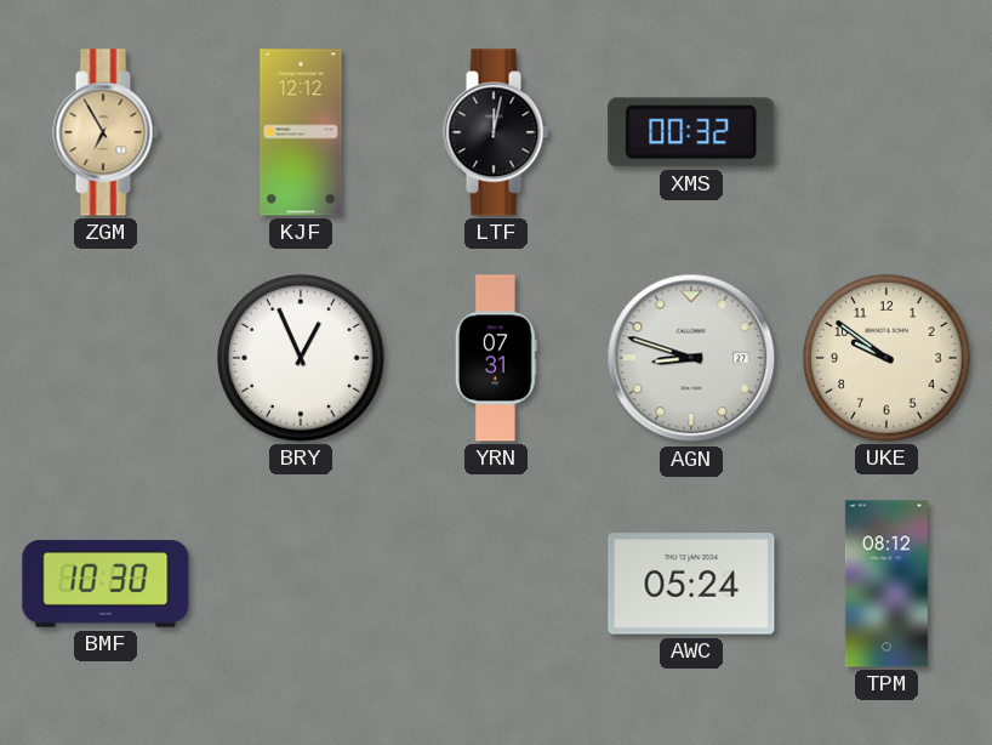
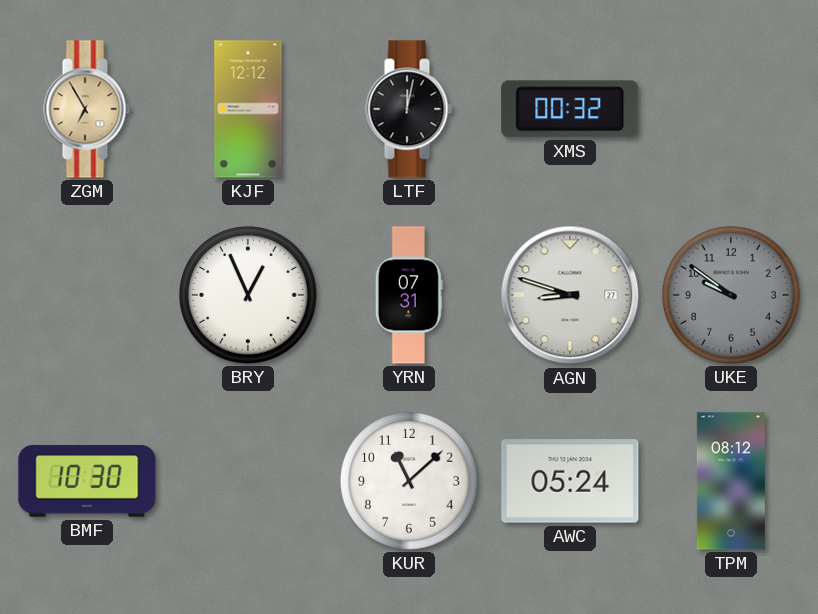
UKE dial: cream -> grey (731, 295)
KUR: none -> 11:08 (409, 481)
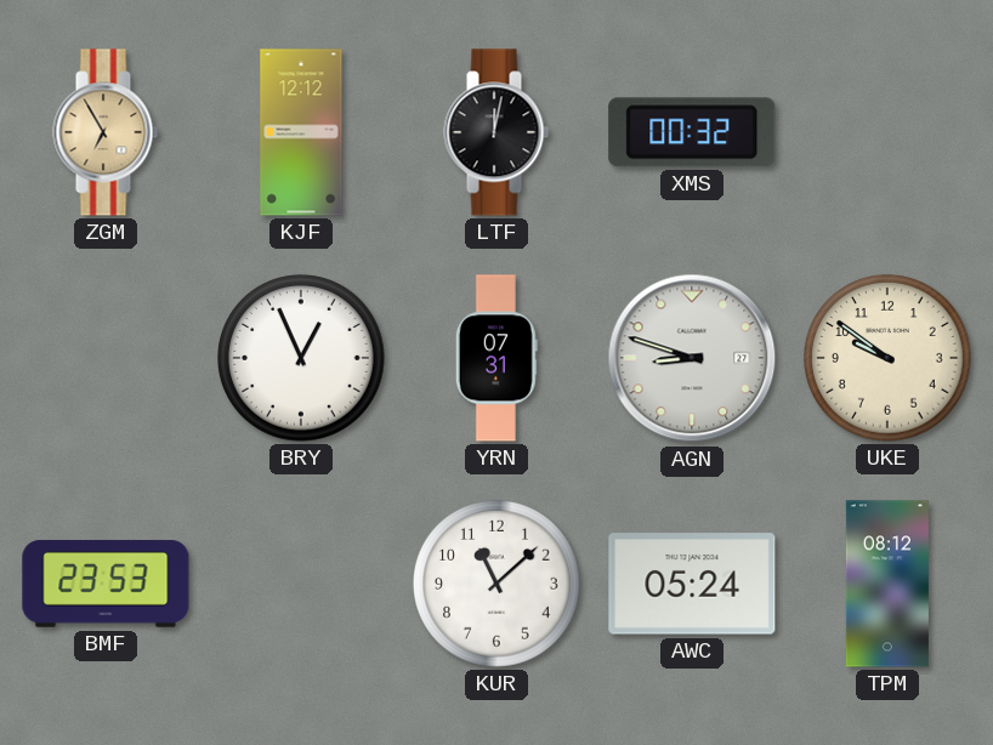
UKE dial: grey -> cream (887, 358)
BMF: 10:30 -> 23:53 (106, 584)
